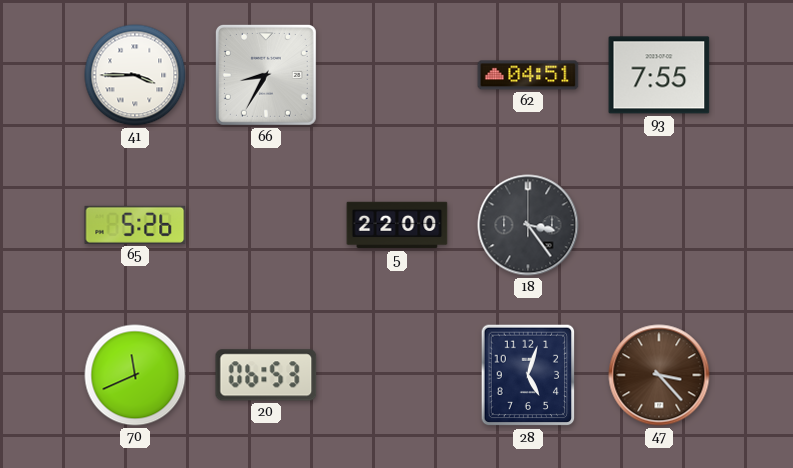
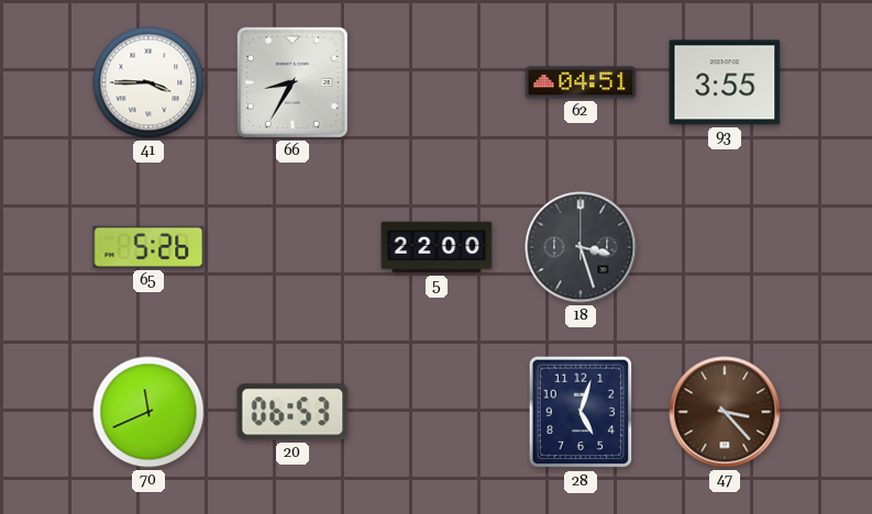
93: 7:55 -> 3:55 (725, 82)
18: 3:24 -> 3:27 (581, 247)
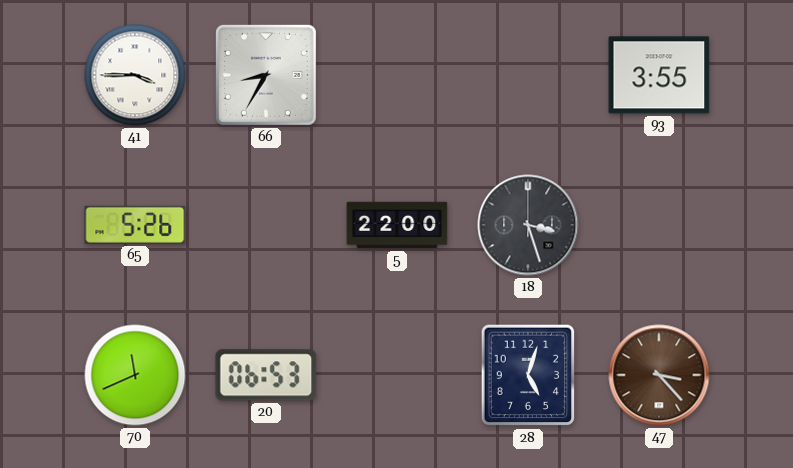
62: 04:51 -> none (581, 82)
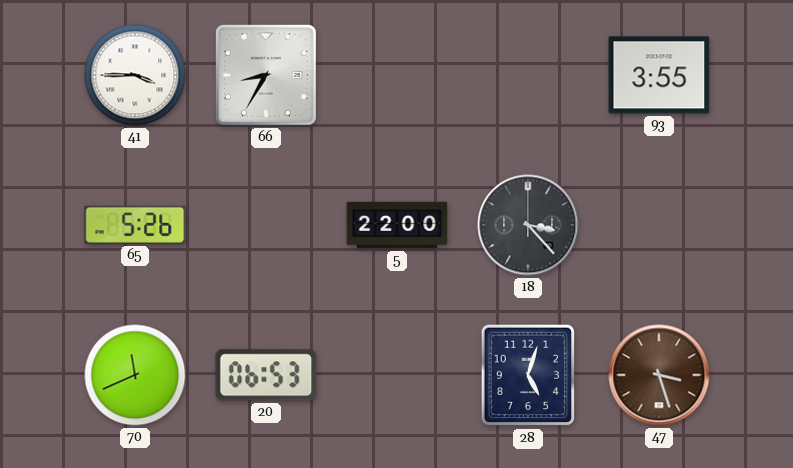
18: 3:27 -> 3:23 (528, 225)
47: 3:23 -> 3:27 (659, 375)
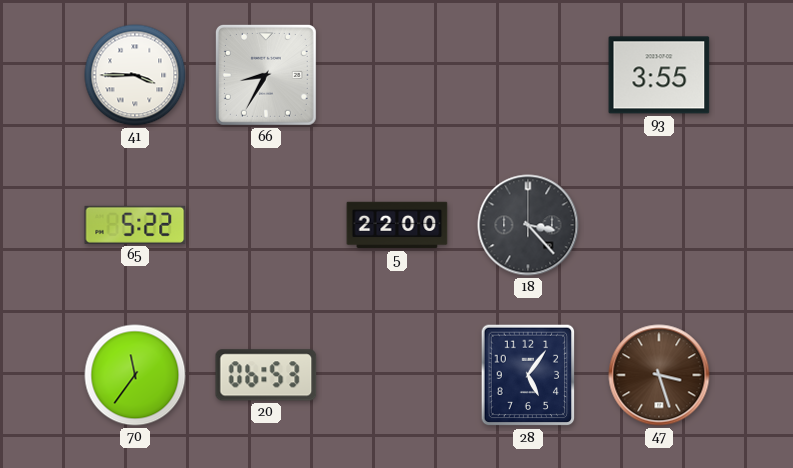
65: 5:26 -> 5:22 (135, 225)
70: 11:41 -> 11:36 (135, 375)
28: 5:03 -> 5:06 (528, 375)
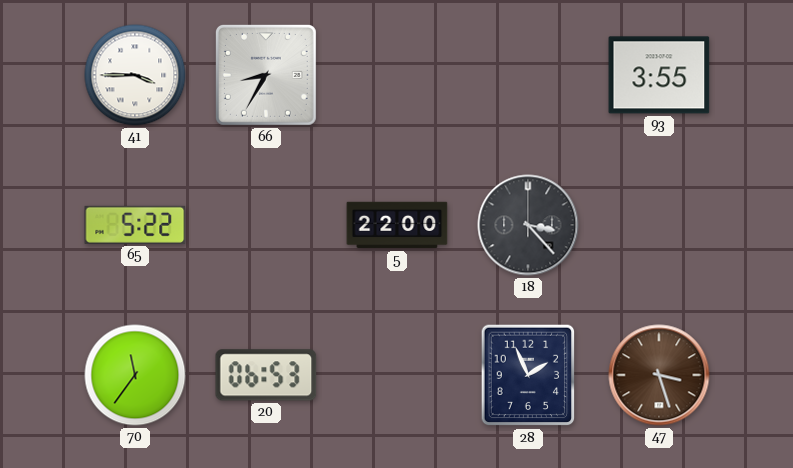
28: 5:06 -> 1:56 (528, 375)
